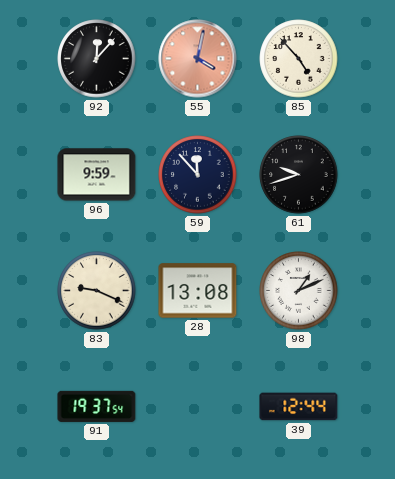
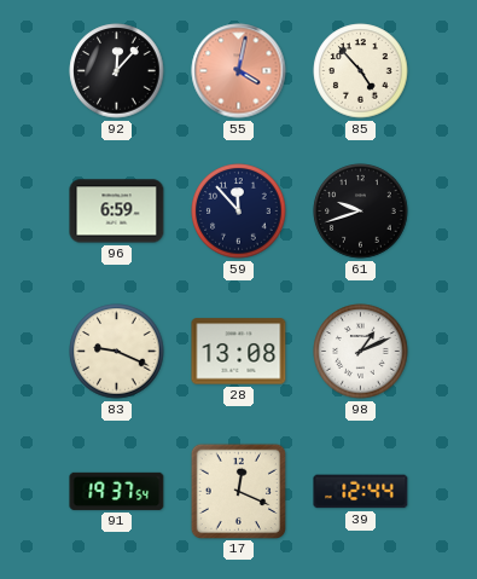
96: 9:59 -> 6:59 (117, 212)
17: none -> 12:19 (238, 491)
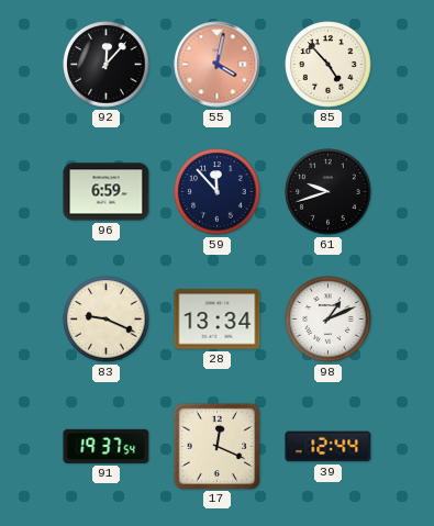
28: 13:08 -> 13:34 (218, 320)
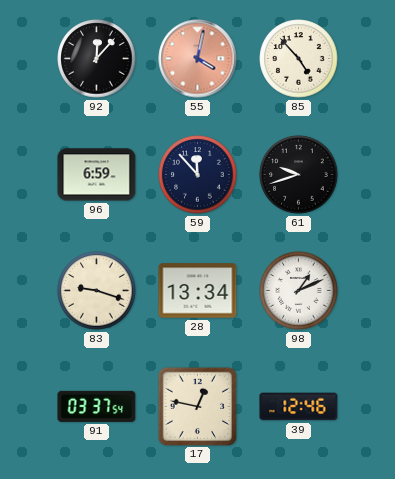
83: 9:19 -> 9:18 (97, 291)
91: 19:37 -> 03:37 (97, 406)
17: 12:19 -> 12:47 (197, 406)
39: 12:44 -> 12:46 (299, 407)
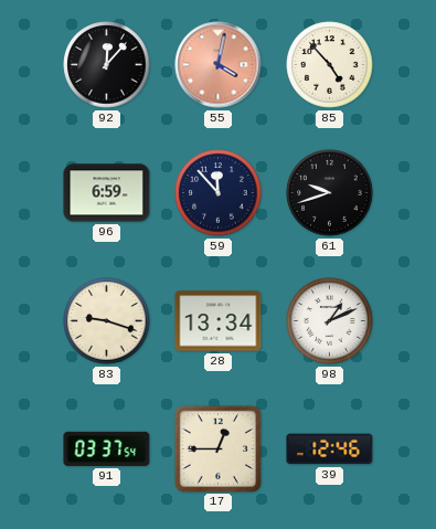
17: 12:47 -> 12:45 (217, 448)
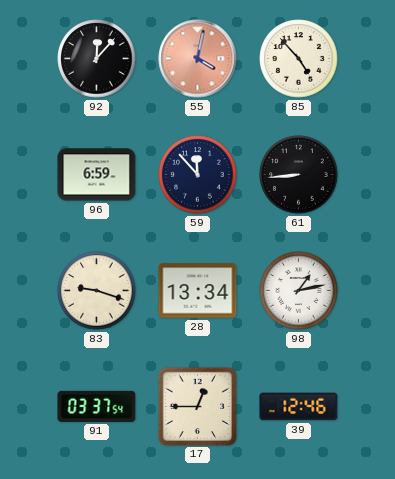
61: 9:42 -> 8:44 (299, 175)
98: 1:11 -> 1:13 (299, 291)
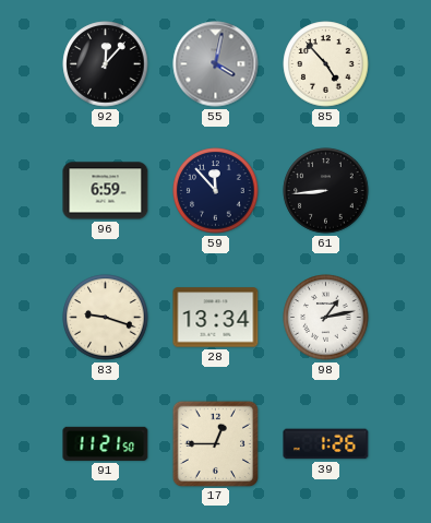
55 dial: salmon -> grey (216, 64)
91: 03:37 -> 11:21 (106, 443)
39: 12:46 -> 1:26 (326, 444)
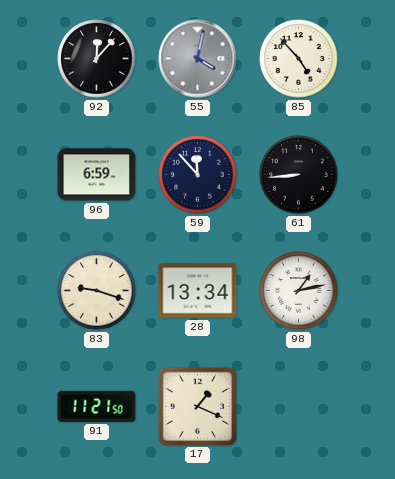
17: 12:45 -> 1:19 (197, 406)
39: 1:26 -> none (326, 444)
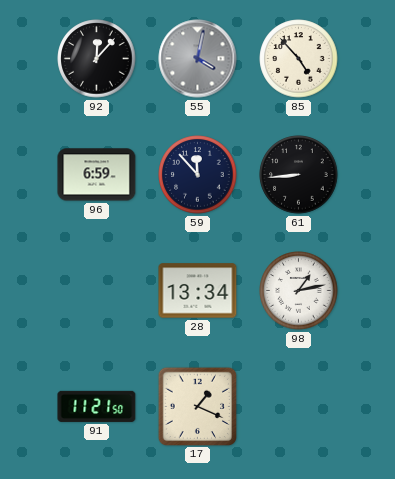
83: 9:18 -> none (97, 291)
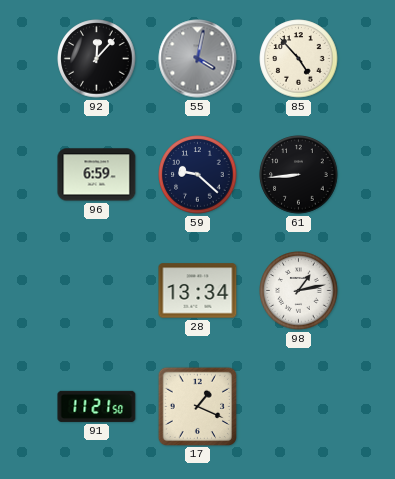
59: 11:53 -> 9:22 (198, 175)
